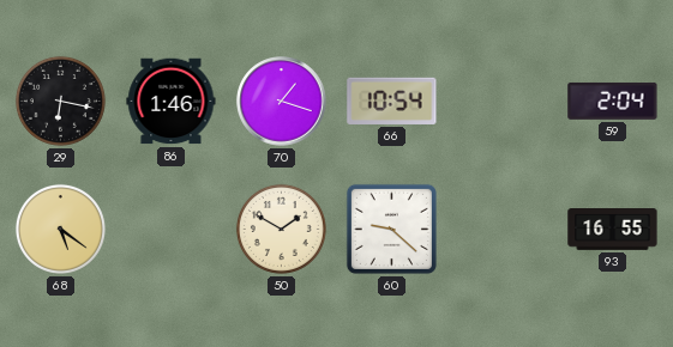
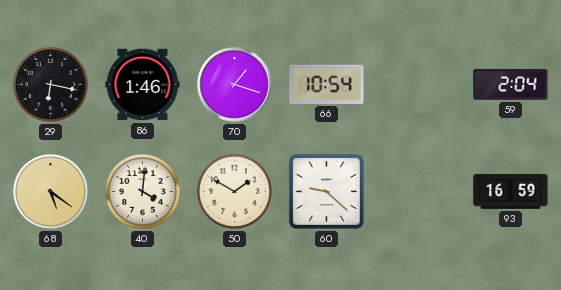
40: none -> 4:01 (142, 191)
93: 16:55 -> 16:59 (511, 192)
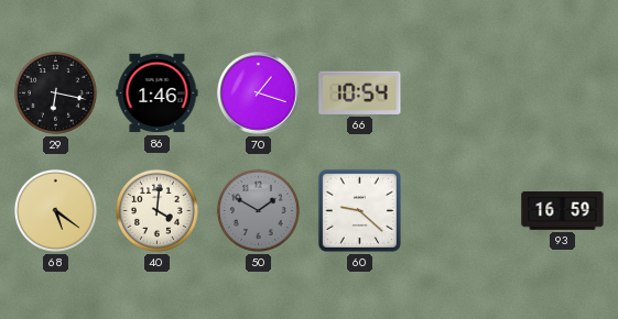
59: 2:04 -> none (511, 84)
50 dial: cream -> grey (258, 210)
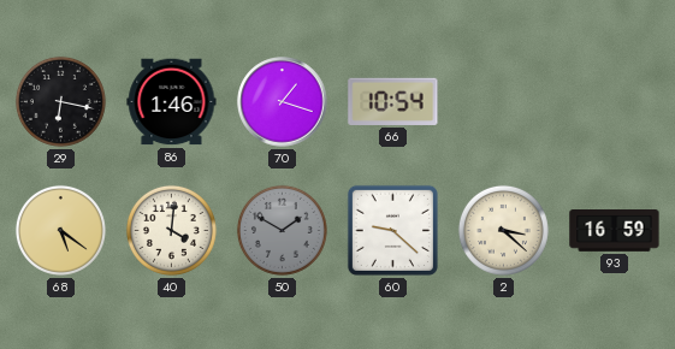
2: none -> 3:22 (503, 230)
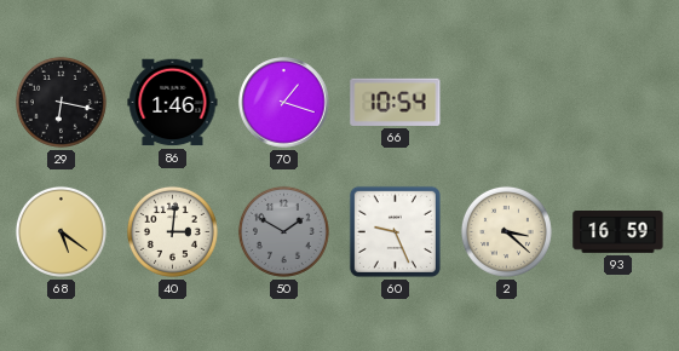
40: 4:01 -> 3:01 (172, 231)
60: 9:22 -> 9:26 (395, 231)
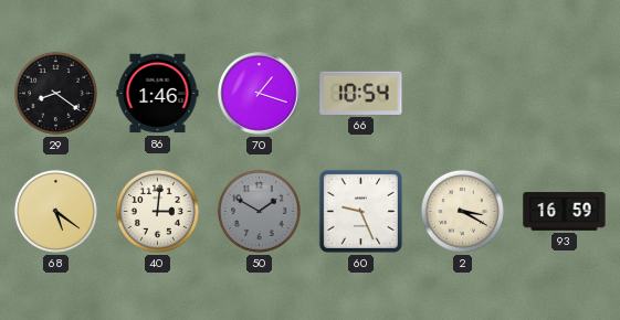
29: 6:17 -> 8:21 (55, 93)
2: 3:22 -> 3:20 (462, 211)
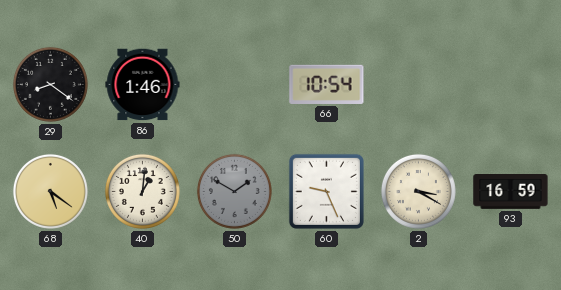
70: 1:18 -> none (260, 94)
40: 3:01 -> 1:01 (142, 191)
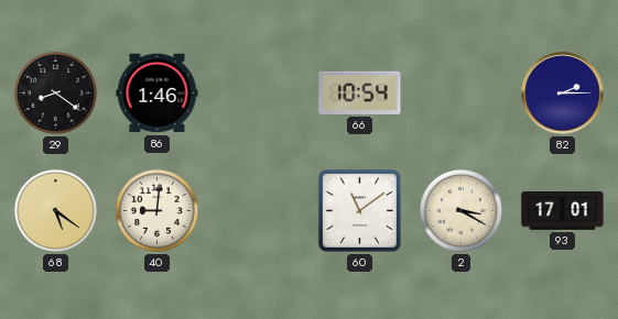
82: none -> 2:15 (563, 94)
40: 1:01 -> 9:01 (156, 210)
50: 1:50 -> none (234, 191)
60: 9:26 -> 11:09 (359, 210)
93: 16:59 -> 17:01 (563, 211)
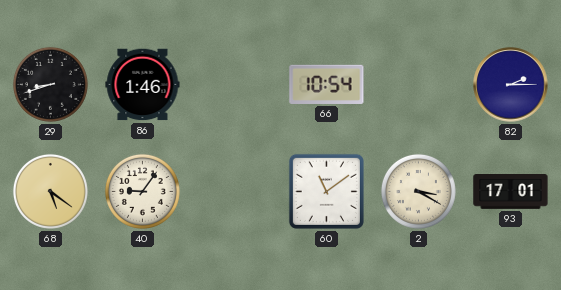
29: 8:21 -> 8:42 (50, 84)
40: 9:01 -> 9:06 (142, 191)
